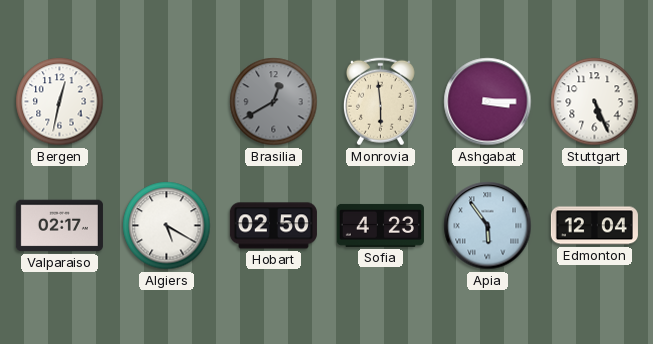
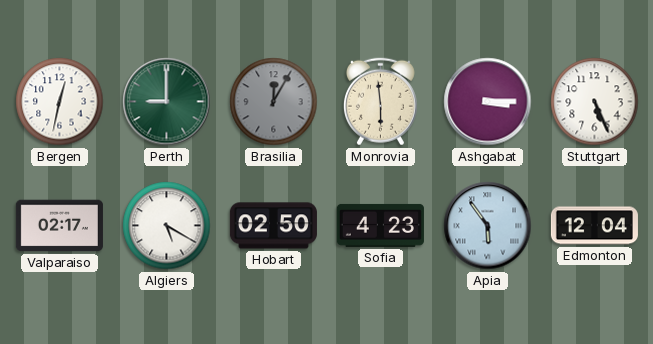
Perth: none -> 9:00 (167, 102)
Brasilia: 12:40 -> 12:05 (274, 102)
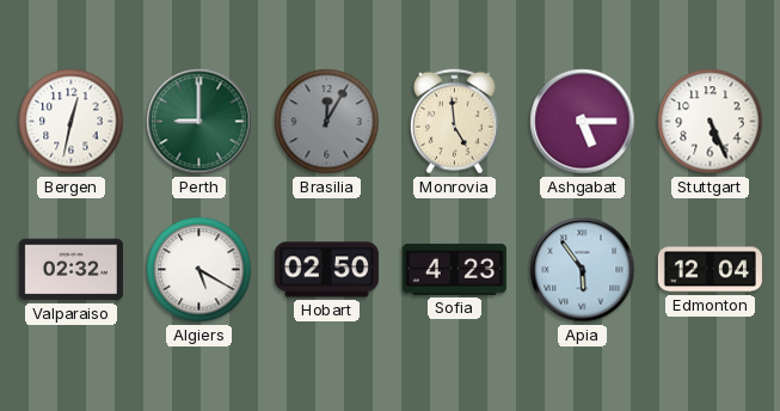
Monrovia: 5:59 -> 4:59 (454, 122)
Ashgabat: 3:15 -> 5:15 (583, 122)
Valparaiso: 02:17 -> 02:32 (70, 270)
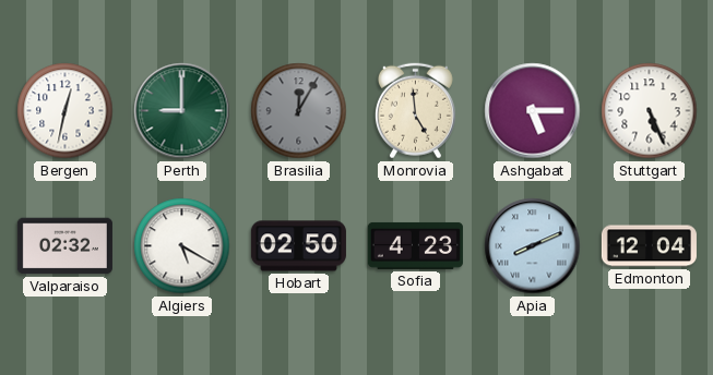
Apia: 5:54 -> 8:11 (533, 246)
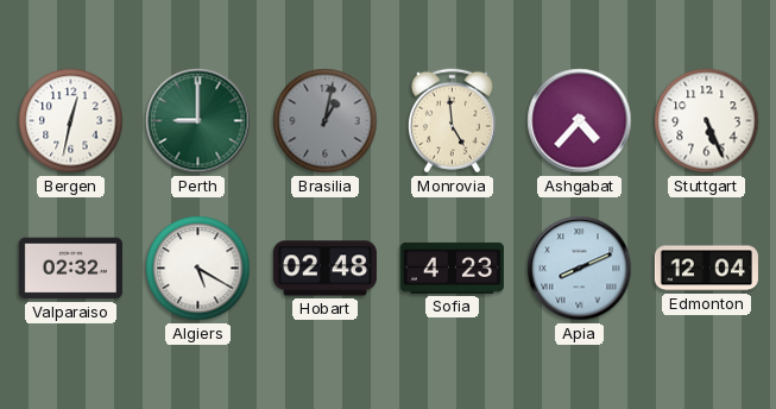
Brasilia: 12:05 -> 1:02 (326, 121)
Ashgabat: 5:15 -> 4:37 (580, 121)
Hobart: 02:50 -> 02:48 (324, 269)
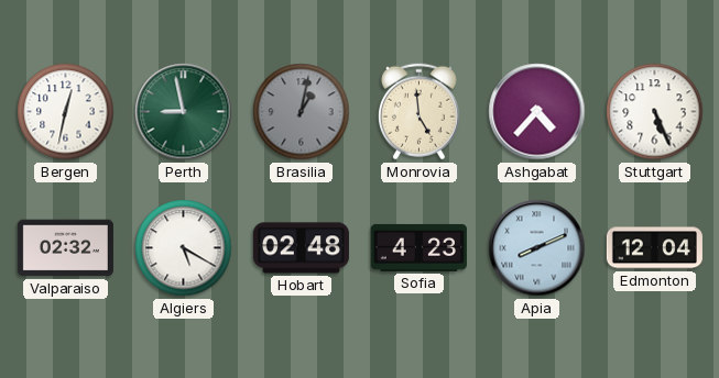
Perth: 9:00 -> 8:58 (184, 112)
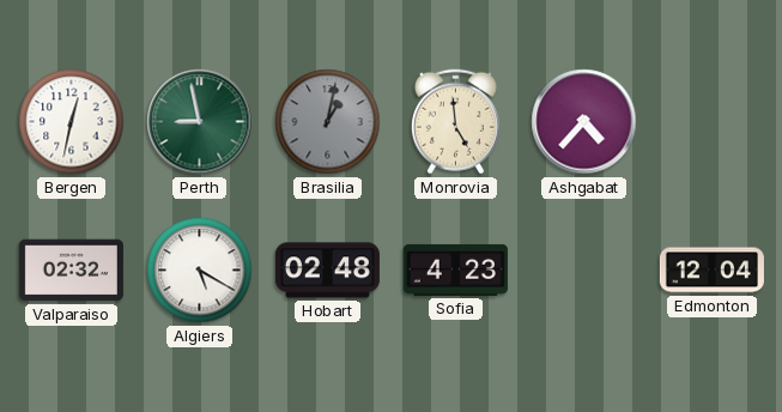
Stuttgart: 5:26 -> none (655, 112)
Apia: 8:11 -> none (537, 248)
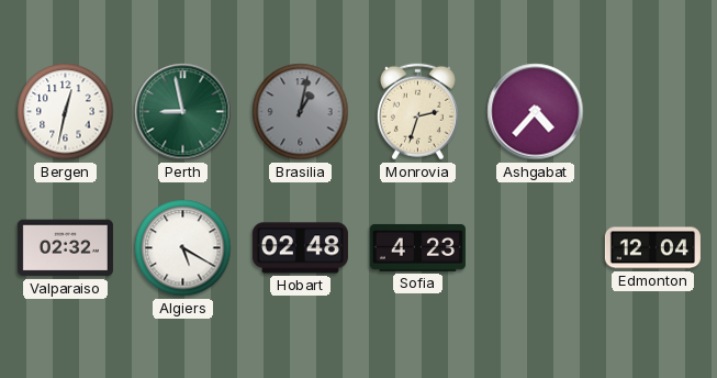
Monrovia: 4:59 -> 2:33 (417, 112)
